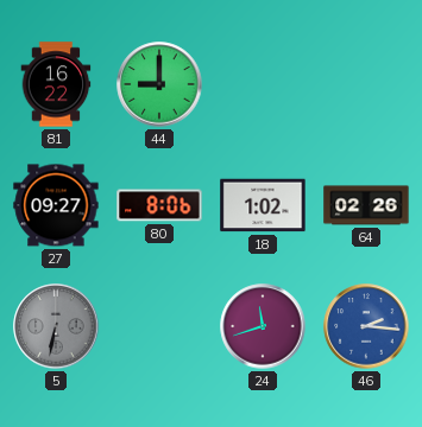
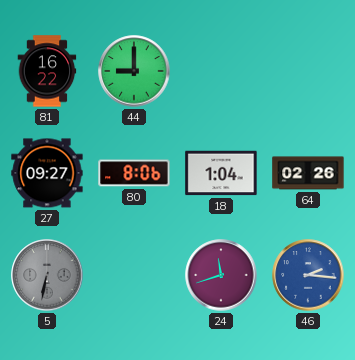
18: 1:02 -> 1:04 (221, 173)
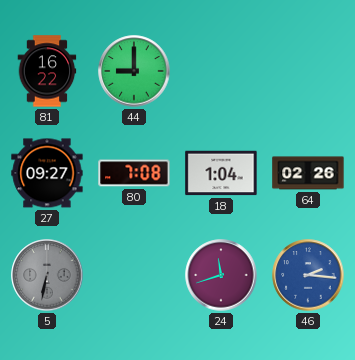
80: 8:06 -> 7:08 (134, 173)
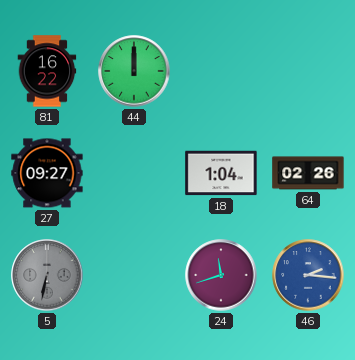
44: 9:00 -> 12:00 (134, 71)
80: 7:08 -> none (134, 173)
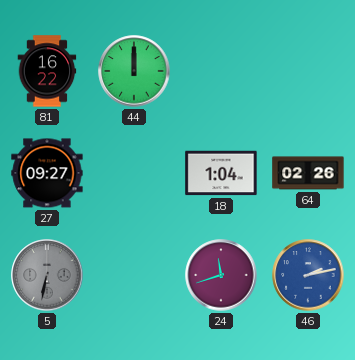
46: 2:16 -> 2:13 (308, 275)
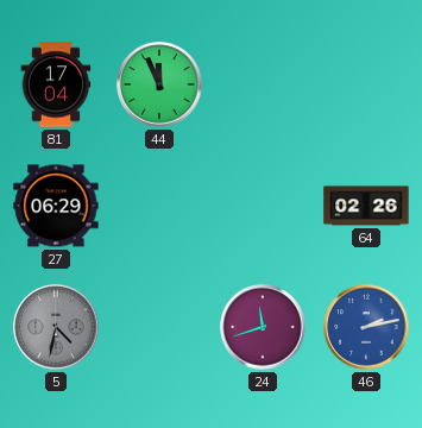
81: 16:22 -> 17:04 (56, 84)
44: 12:00 -> 11:56 (159, 84)
27: 09:27 -> 06:29 (56, 206)
18: 1:04 -> none (221, 173)
5: 6:32 -> 4:32 (56, 327)
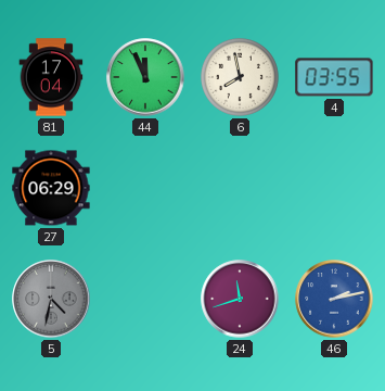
6: none -> 7:58 (240, 77)
4: none -> 03:55 (334, 77)
64: 02:26 -> none (366, 206)
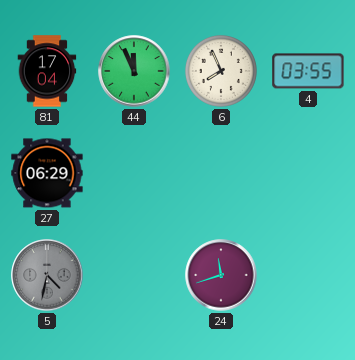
6: 7:58 -> 7:56 (221, 71)
46: 2:13 -> none (334, 299)
